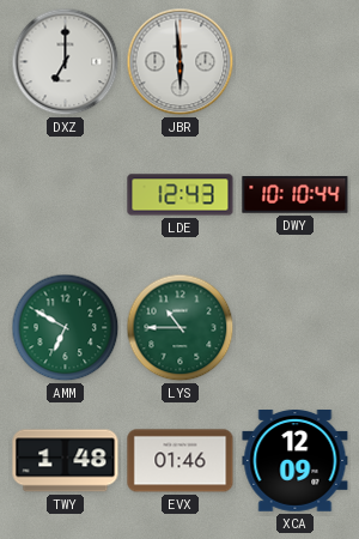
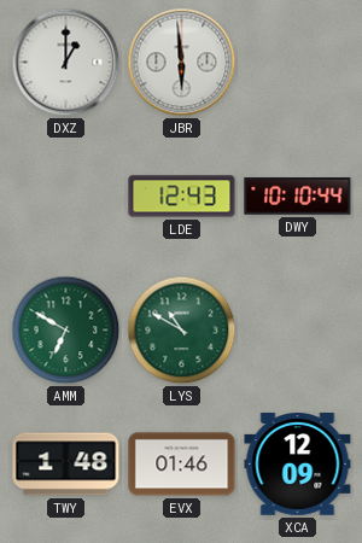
DXZ: 7:00 -> 1:00 (66, 63)
LYS: 10:45 -> 10:50 (182, 331)
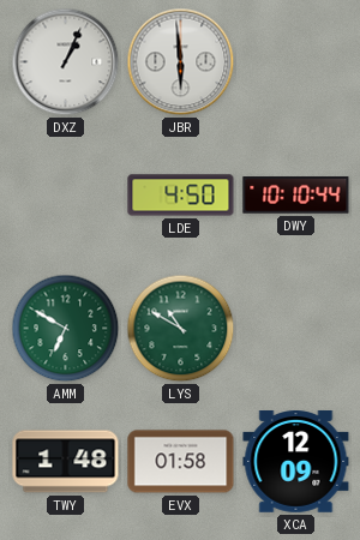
DXZ: 1:00 -> 1:04 (66, 62)
LDE: 12:43 -> 4:50 (181, 196)
EVX: 01:46 -> 01:58 (181, 462)
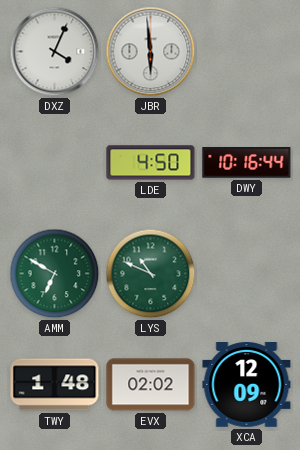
DXZ: 1:04 -> 4:04 (55, 52)
DWY: 10:10 -> 10:16 (247, 163)
LYS: 10:50 -> 10:49 (151, 274)
EVX: 01:58 -> 02:02 (151, 385)
